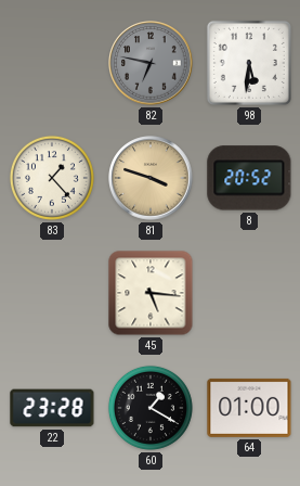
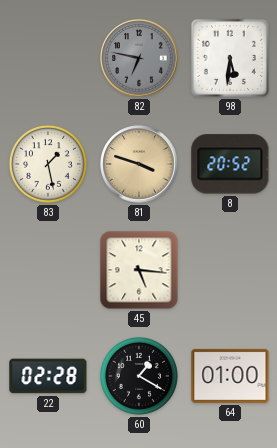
83: 1:23 -> 1:28 (48, 164)
22: 23:28 -> 02:28 (48, 376)
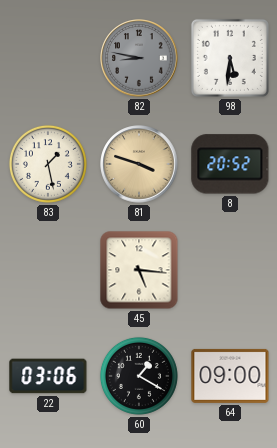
82: 6:47 -> 8:47 (139, 58)
22: 02:28 -> 03:06 (48, 376)
64: 01:00 -> 09:00 (230, 376)
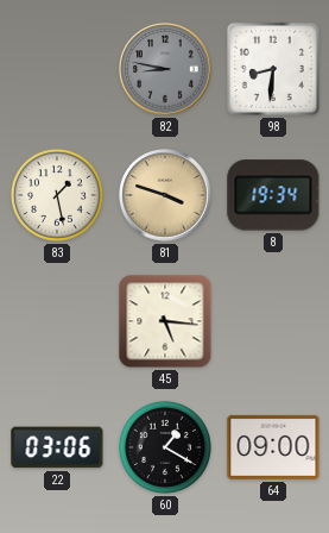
98: 5:31 -> 8:31 (273, 69)
8: 20:52 -> 19:34 (273, 195)
